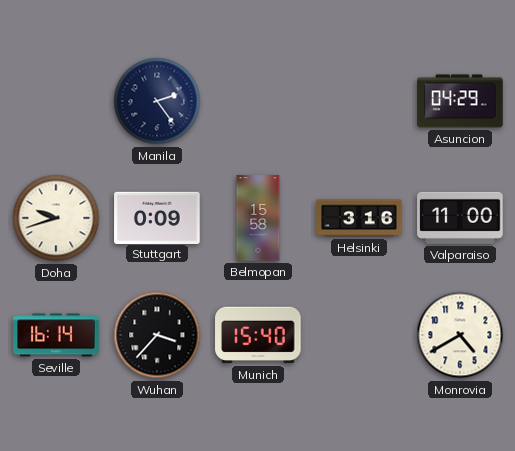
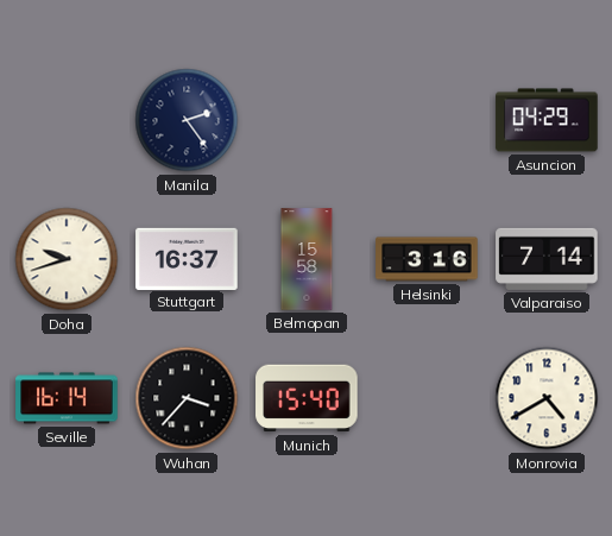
Stuttgart: 0:09 -> 16:37 (187, 258)
Valparaiso: 11:00 -> 7:14 (547, 259)
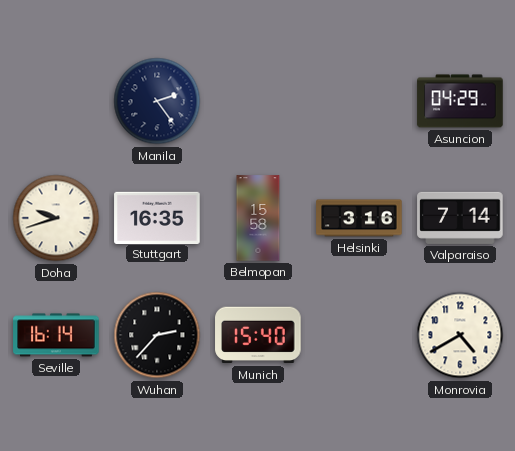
Stuttgart: 16:37 -> 16:35 (157, 217)
Wuhan: 3:37 -> 2:37 (157, 335)
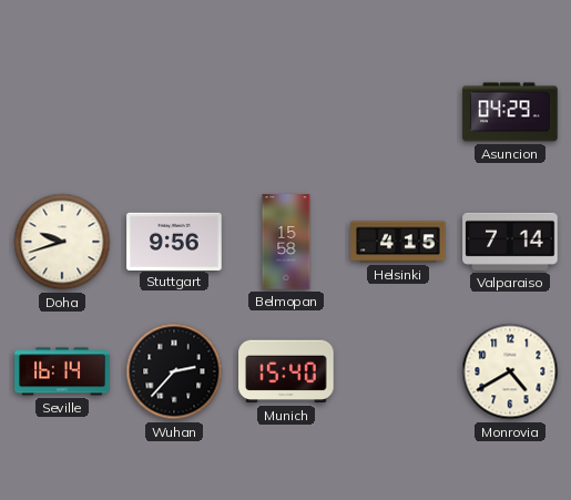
Manila: 2:24 -> none (157, 101)
Stuttgart: 16:35 -> 9:56 (174, 241)
Helsinki: 3:16 -> 4:15 (398, 242)
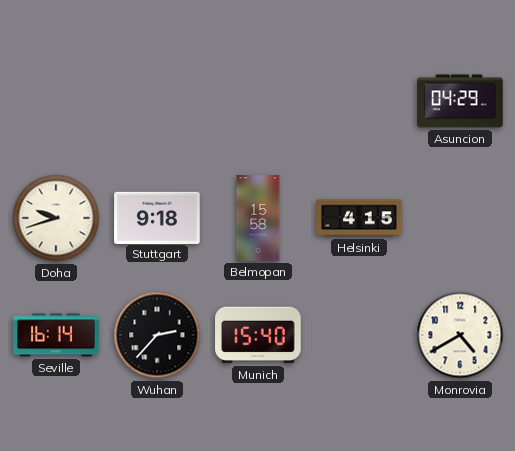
Stuttgart: 9:56 -> 9:18 (157, 217)
Valparaiso: 7:14 -> none (510, 242)
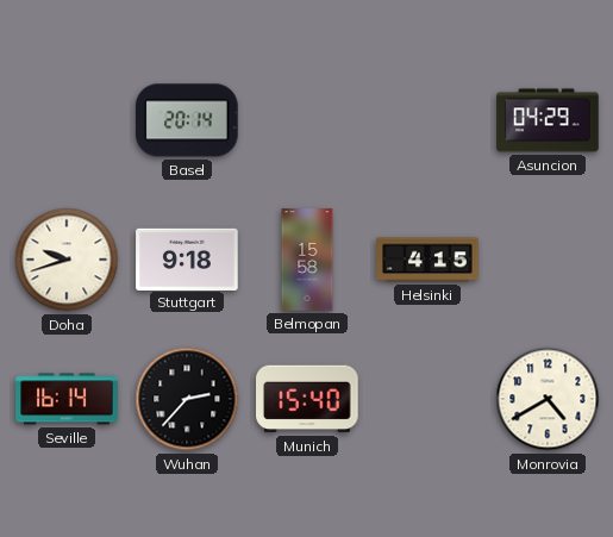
Basel: none -> 20:14 (187, 120)
